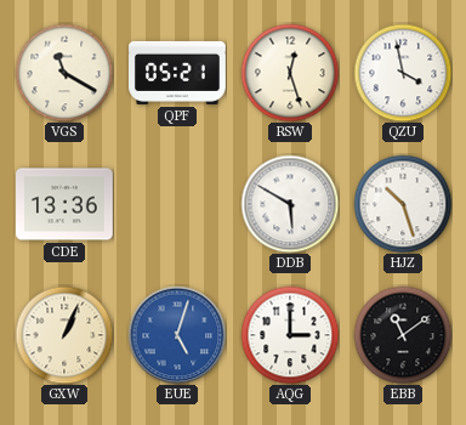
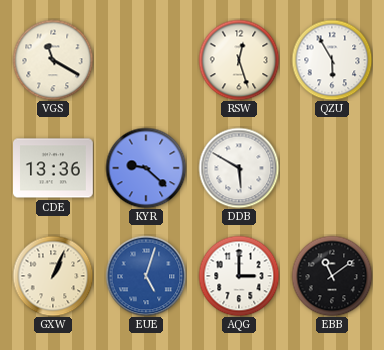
QPF: 05:21 -> none (178, 73)
QZU: 3:58 -> 5:55 (332, 60)
KYR: none -> 9:22 (146, 168)
HJZ: 10:27 -> none (403, 204)
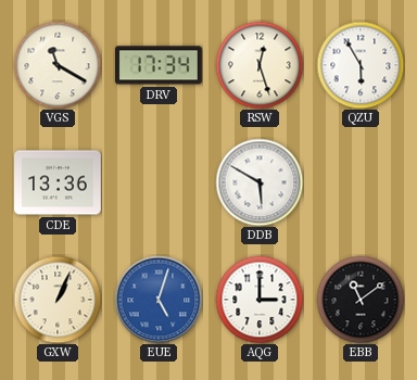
DRV: none -> 17:34 (160, 65)
KYR: 9:22 -> none (146, 168)
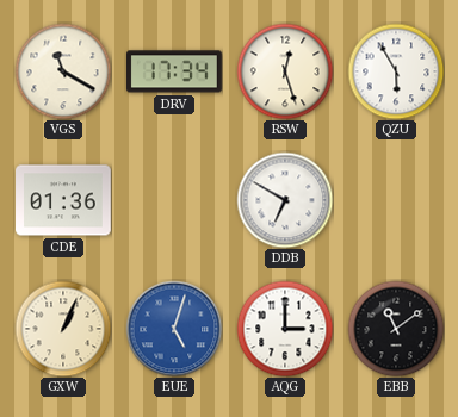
CDE: 13:36 -> 01:36 (64, 200)
DDB: 5:50 -> 6:50 (285, 200)
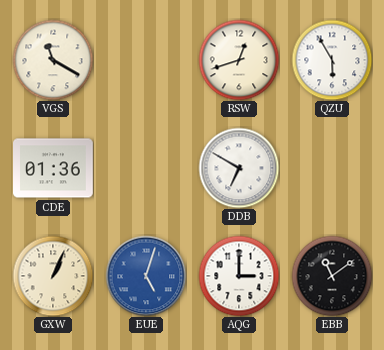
DRV: 17:34 -> none (175, 71)
RSW: 12:27 -> 12:42 (239, 60)
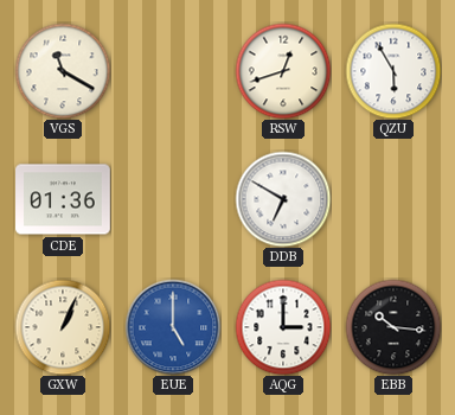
EUE: 5:03 -> 5:00 (173, 327)
EBB: 11:09 -> 10:16 (393, 327)
